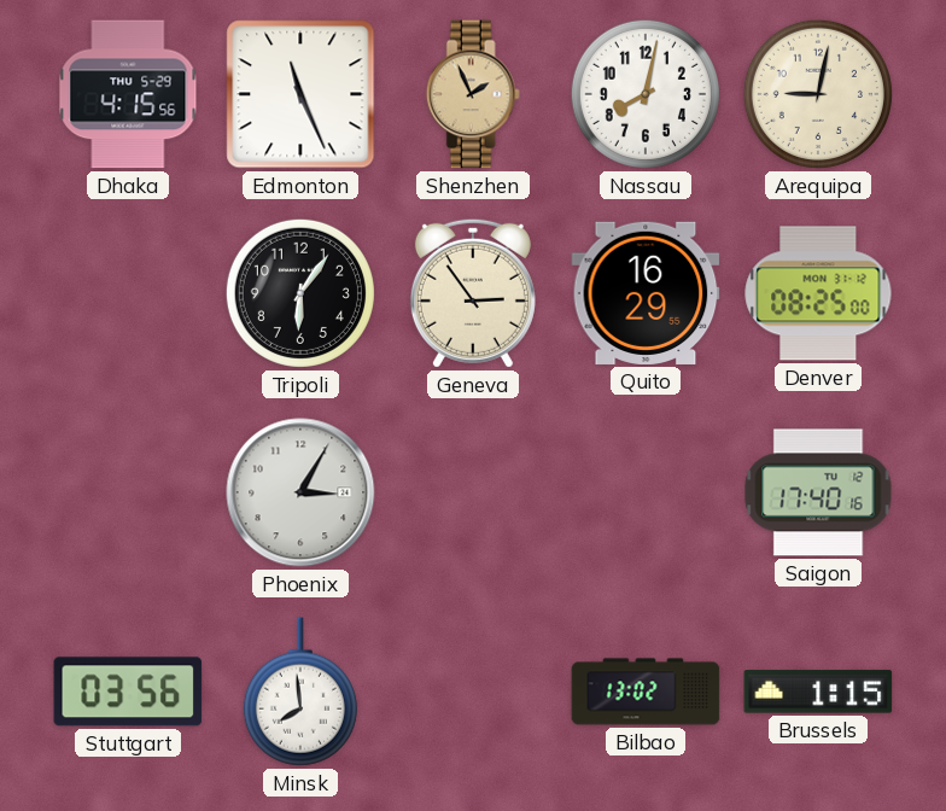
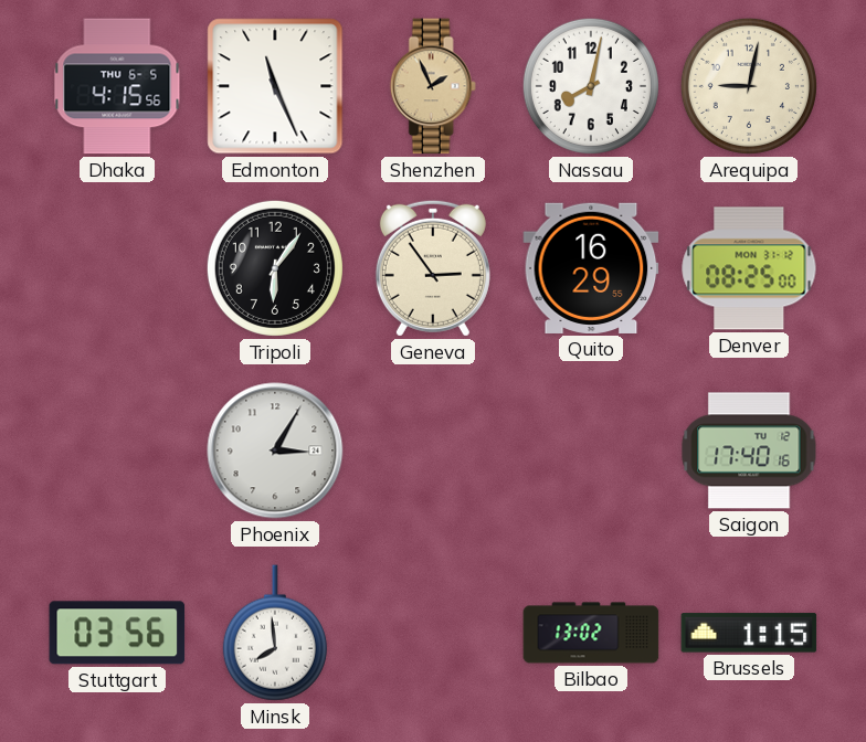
Dhaka date: THU 5-29 -> THU 6-5 (117, 86)
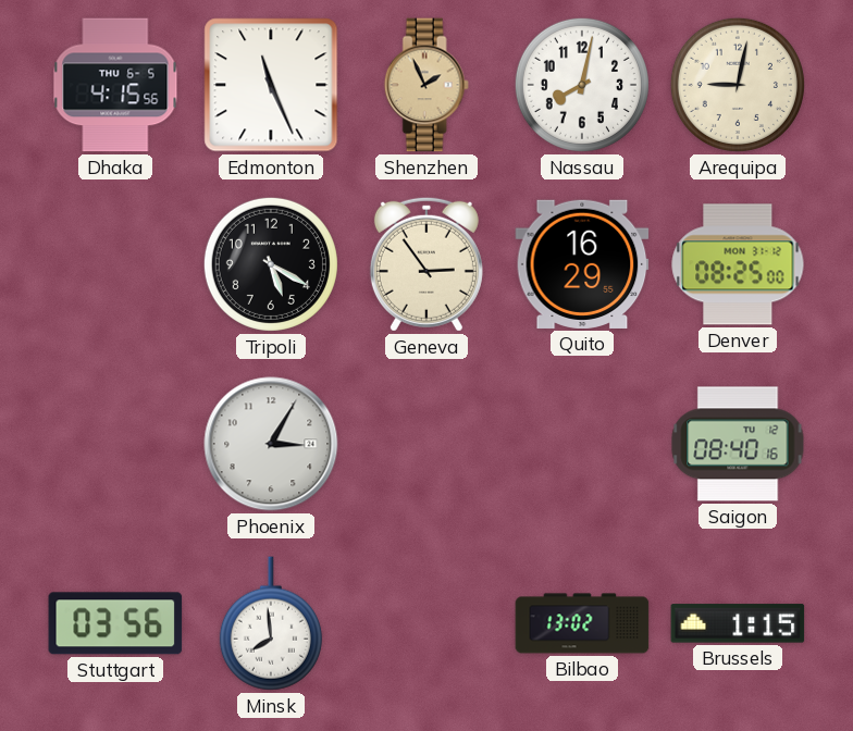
Tripoli: 6:06 -> 5:20 (271, 264)
Saigon: 17:40 -> 08:40 (738, 444)
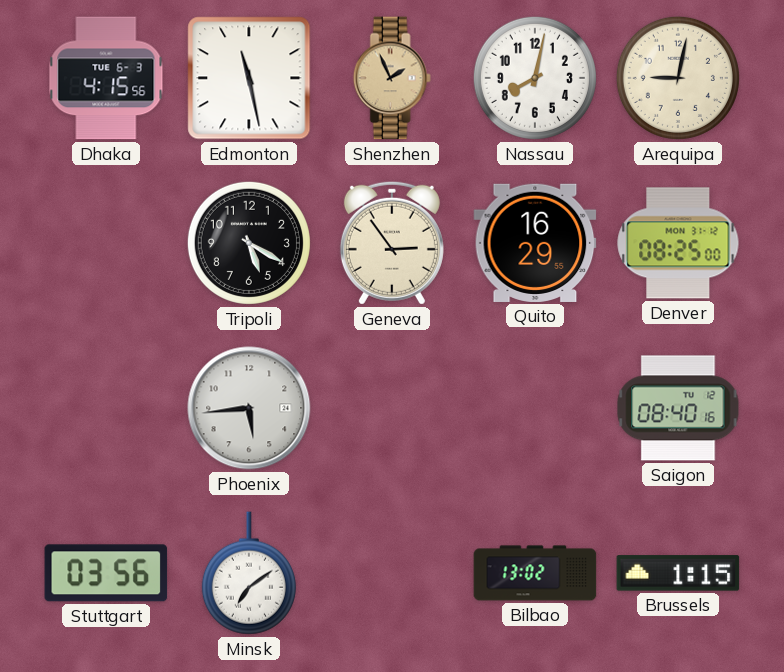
Dhaka date: THU 6-5 -> TUE 6-3 (106, 78)
Edmonton: 11:26 -> 11:28 (249, 78)
Phoenix: 3:05 -> 5:44 (249, 408)
Minsk: 7:59 -> 7:09 (249, 573)
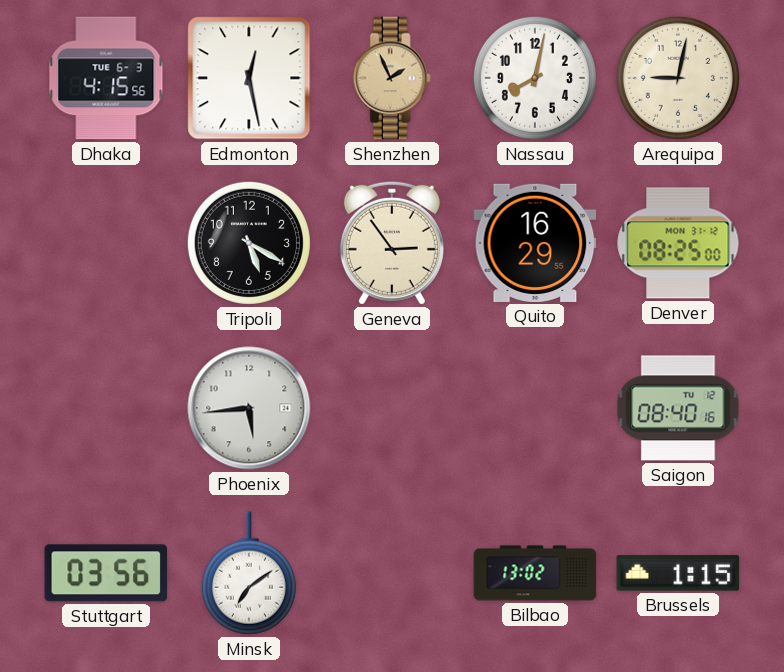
Edmonton: 11:28 -> 12:28 (249, 78)
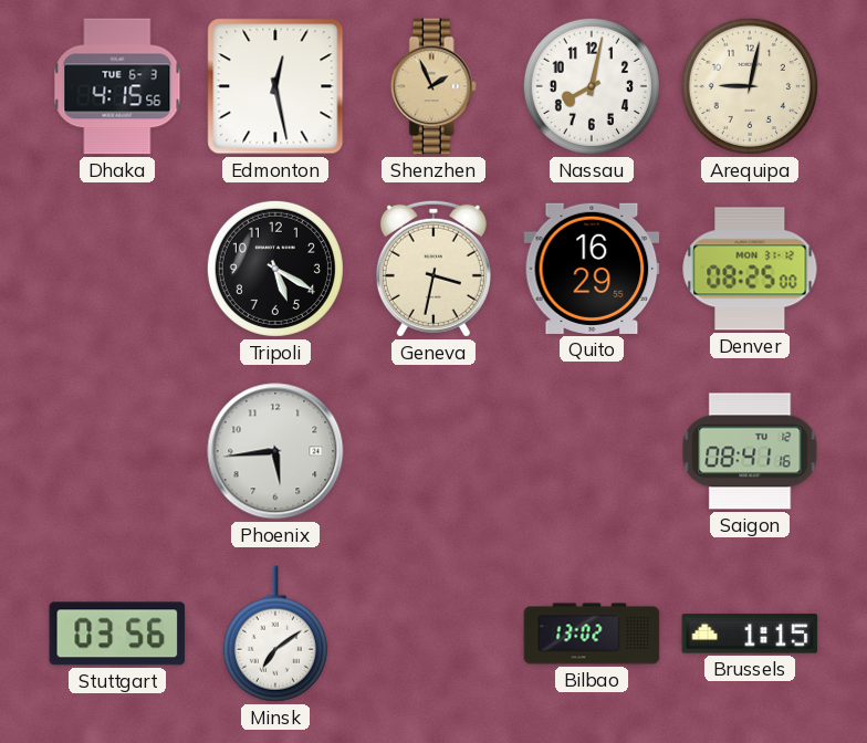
Geneva: 2:54 -> 3:32 (433, 269)
Saigon: 08:40 -> 08:41 (750, 451)
